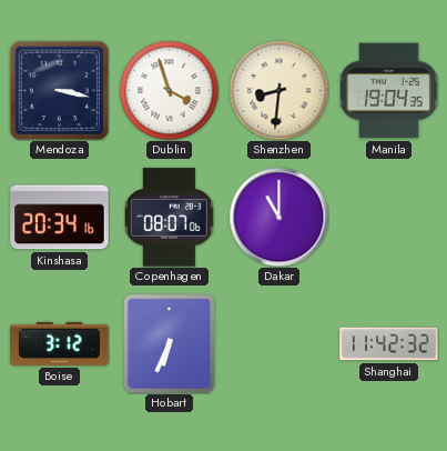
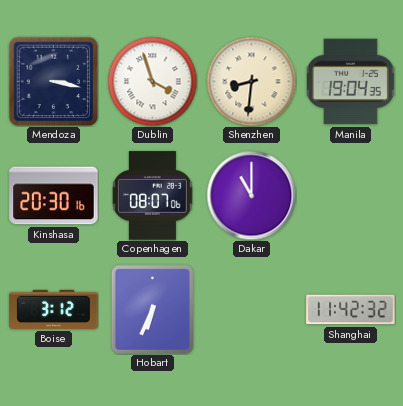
Kinshasa: 20:34 -> 20:30 (54, 196)
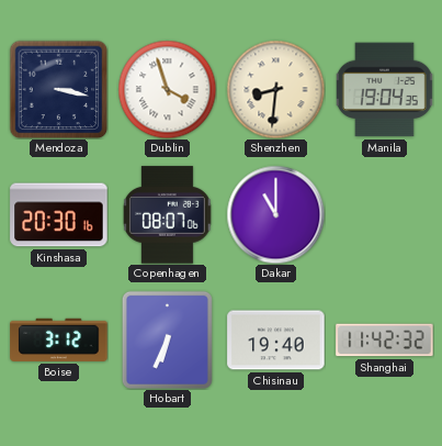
Chisinau: none -> 19:40 (276, 341)
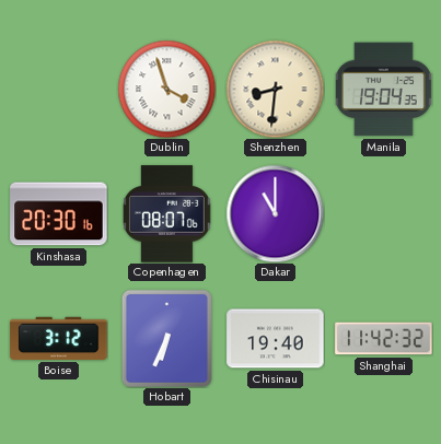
Mendoza: 3:17 -> none (58, 89)
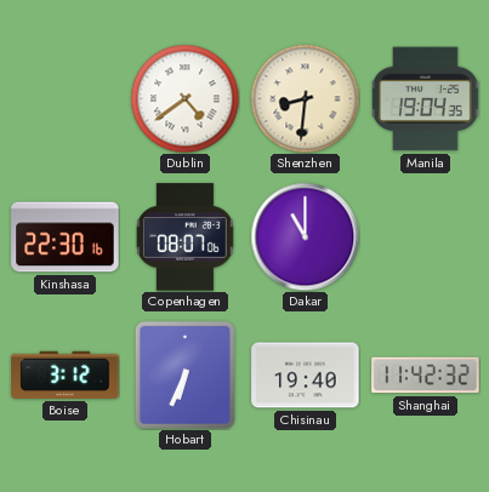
Dublin: 3:57 -> 4:39 (184, 98)
Kinshasa: 20:30 -> 22:30 (66, 238)
